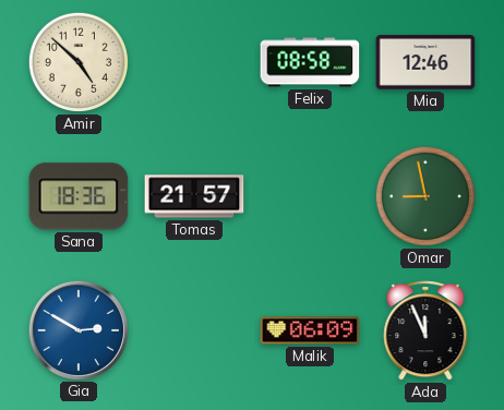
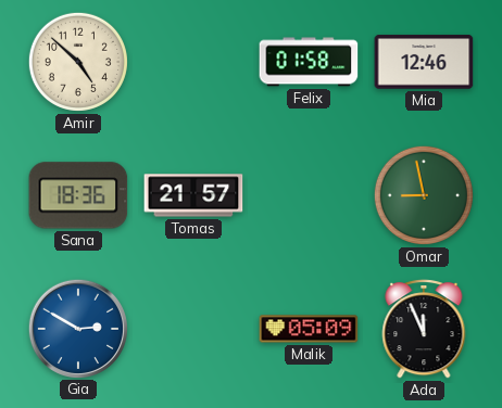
Felix: 08:58 -> 01:58 (309, 62)
Malik: 06:09 -> 05:09 (309, 329)
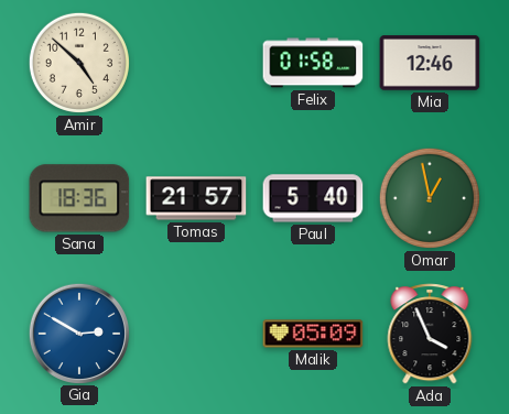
Paul: none -> 5:40 (313, 198)
Omar: 8:58 -> 12:58 (430, 198)
Ada: 11:56 -> 3:56 (430, 334)
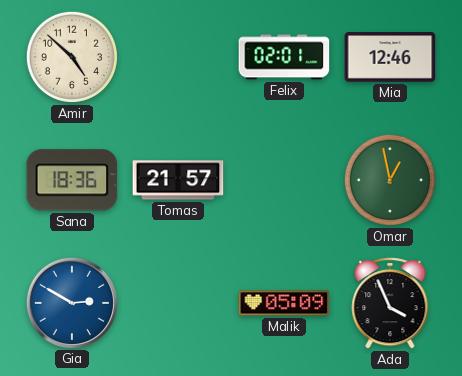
Felix: 01:58 -> 02:01 (284, 57)
Paul: 5:40 -> none (313, 198)
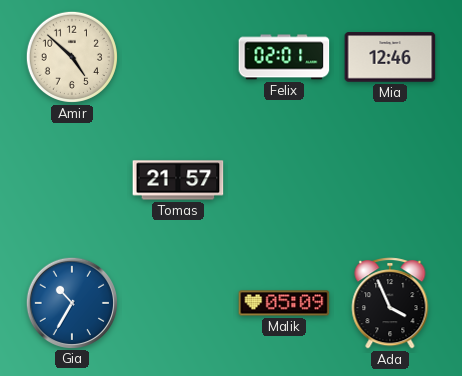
Sana: 18:36 -> none (72, 180)
Omar: 12:58 -> none (390, 180)
Gia: 2:50 -> 10:35 (71, 302)
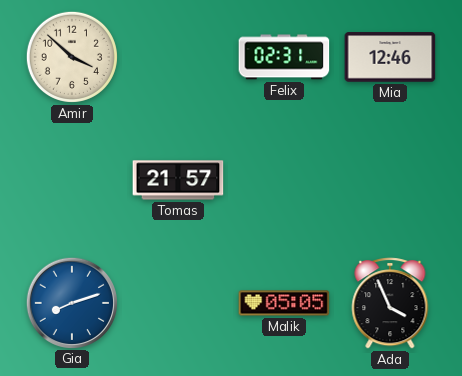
Amir: 4:52 -> 3:52 (72, 57)
Felix: 02:01 -> 02:31 (284, 57)
Gia: 10:35 -> 8:12 (71, 302)
Malik: 05:09 -> 05:05 (284, 303)
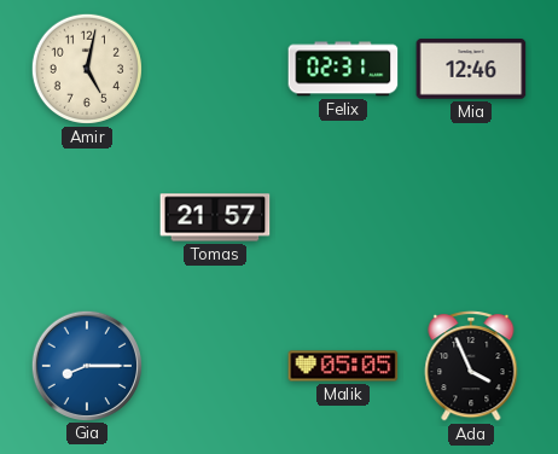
Amir: 3:52 -> 5:02 (87, 69)
Gia: 8:12 -> 8:15 (86, 365)
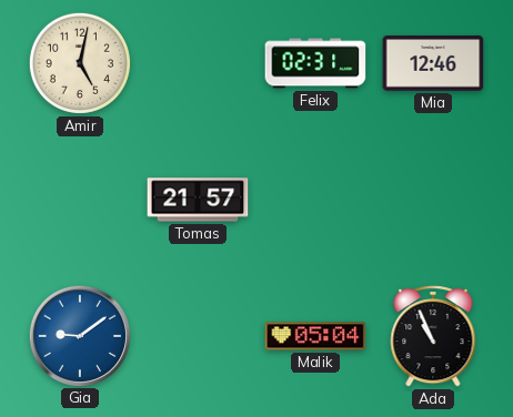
Gia: 8:15 -> 9:09 (79, 335)
Malik: 05:05 -> 05:04 (315, 336)
Ada: 3:56 -> 10:56 (433, 336)
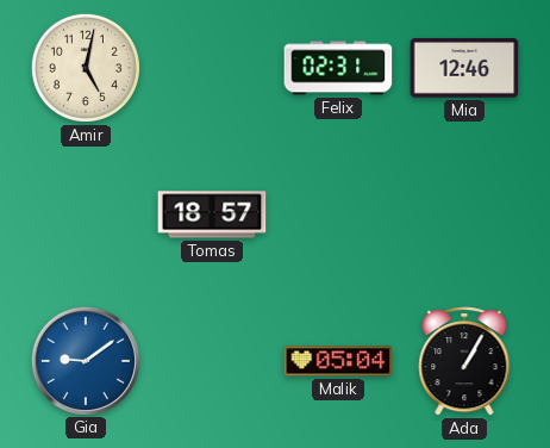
Tomas: 21:57 -> 18:57 (212, 214)
Ada: 10:56 -> 1:05 (464, 361)
